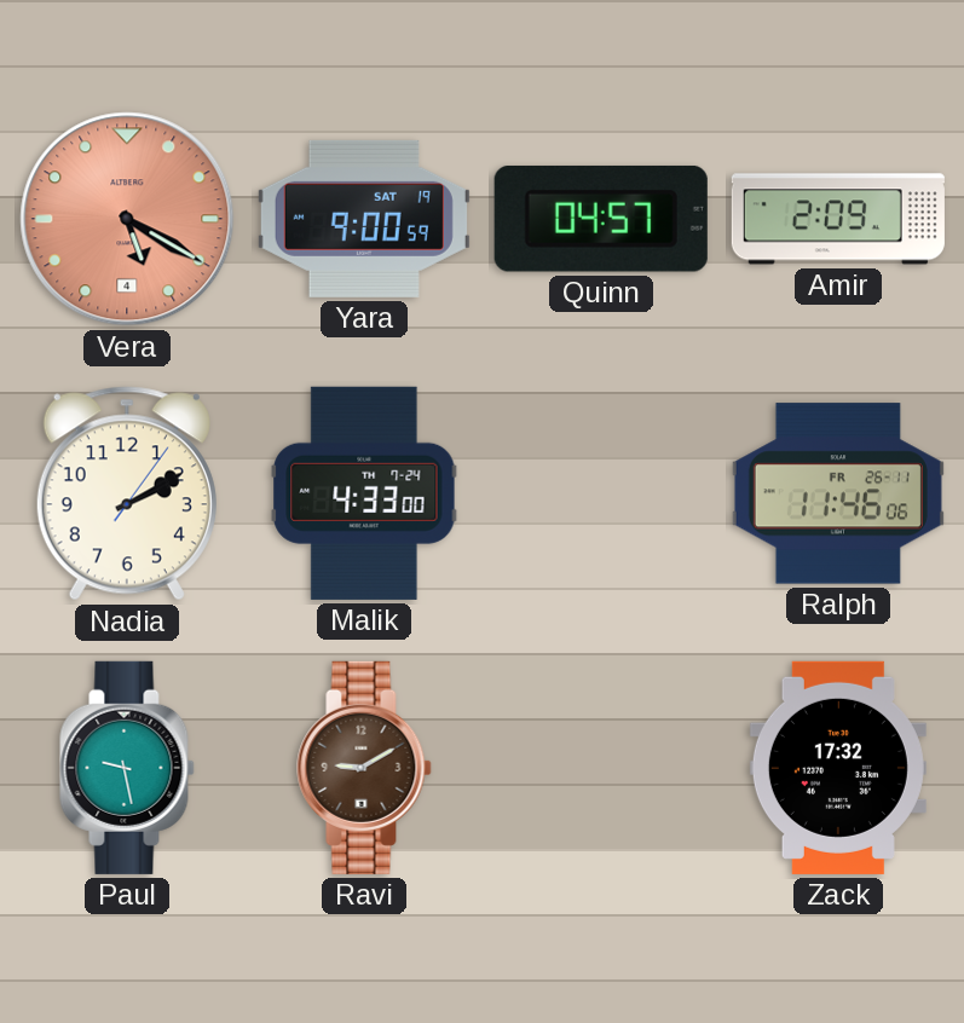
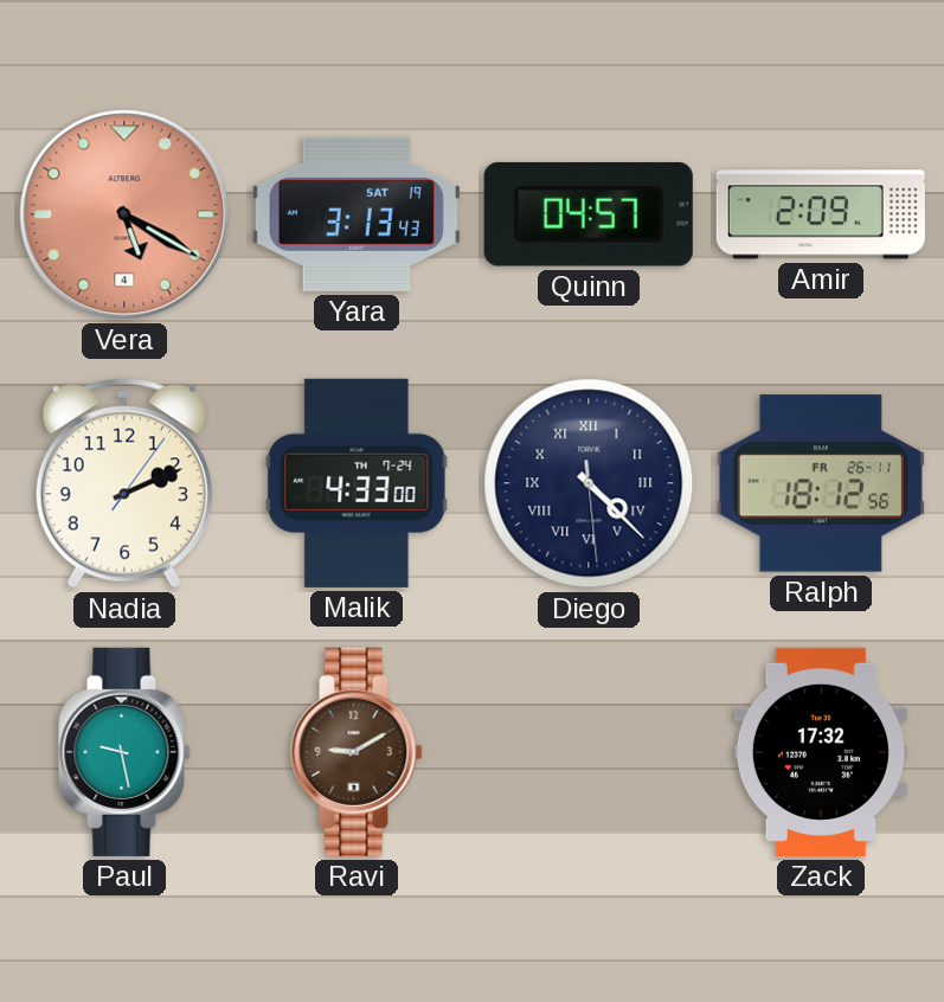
Yara: 9:00 -> 3:13 (357, 214)
Nadia: 2:10 -> 2:11 (124, 483)
Diego: none -> 4:22 (589, 483)
Ralph: 11:46 -> 18:12 (821, 483)
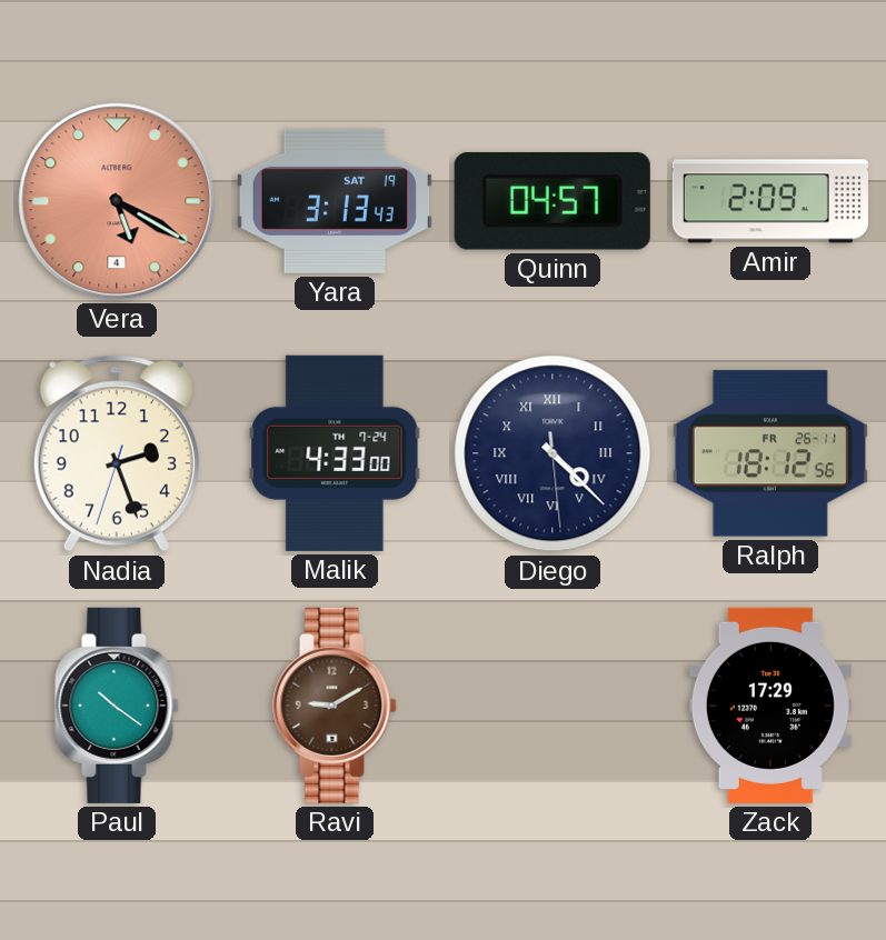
Nadia: 2:11 -> 2:26 (117, 453)
Paul: 9:28 -> 10:21 (117, 706)
Zack: 17:32 -> 17:29 (770, 706)
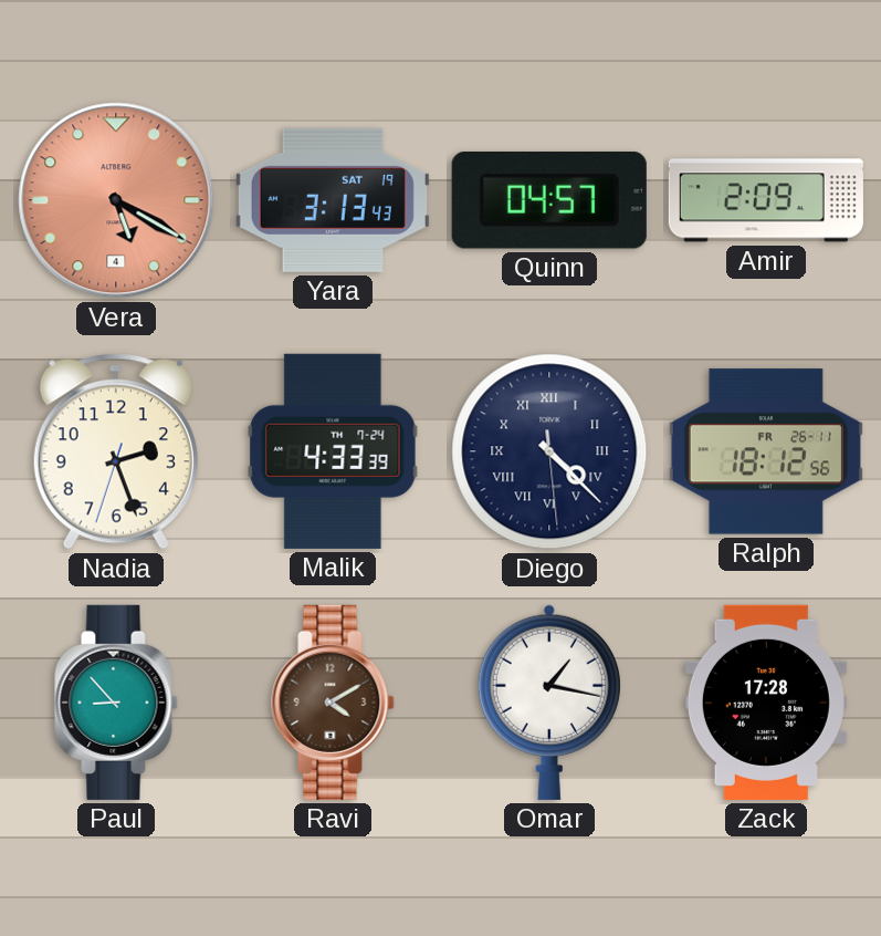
Malik: 4:33:00 -> 4:33:39 (333, 451)
Paul: 10:21 -> 8:53 (116, 703)
Ravi: 9:10 -> 4:10 (333, 703)
Omar: none -> 1:17 (549, 703)
Zack: 17:29 -> 17:28 (766, 703)
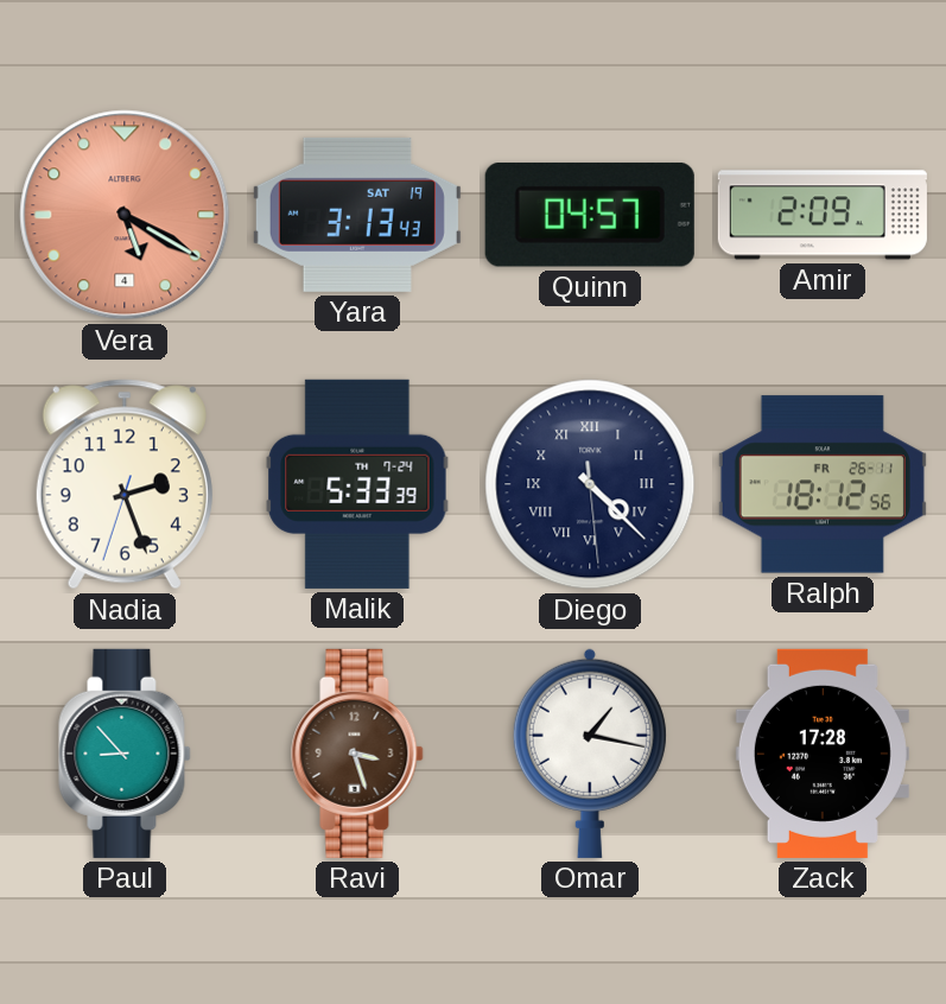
Malik: 4:33 -> 5:33 (357, 484)
Ravi: 4:10 -> 3:27 (357, 754)
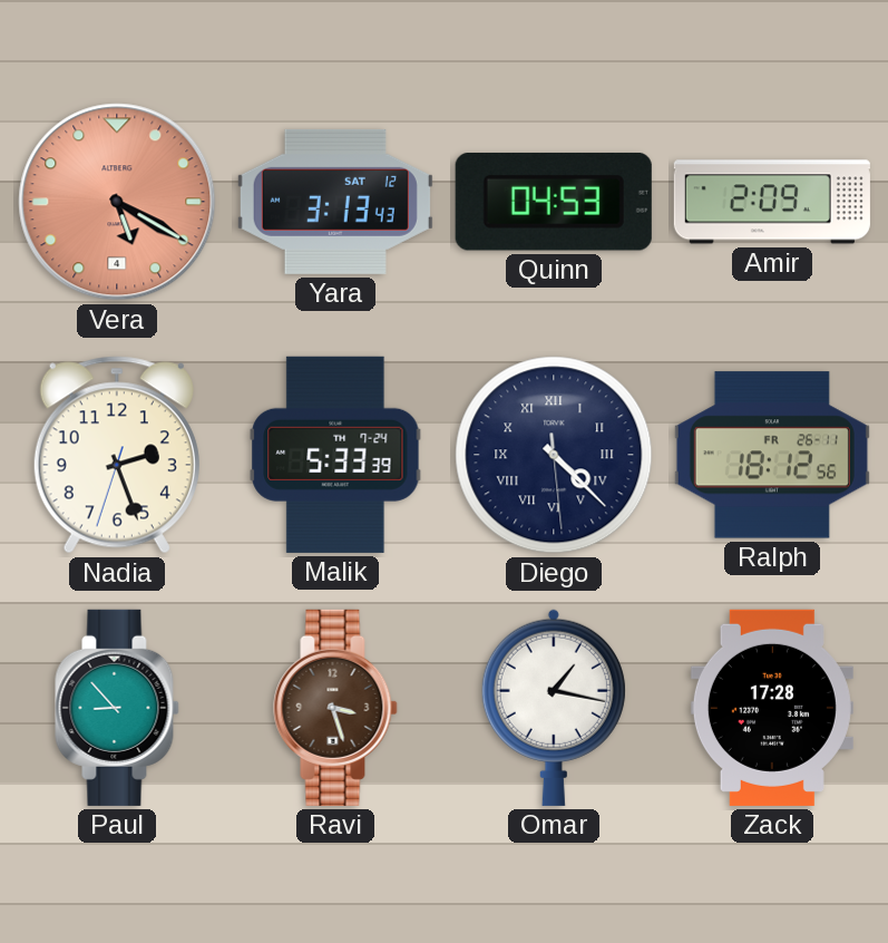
Yara date: SAT 19 -> SAT 12 (335, 202)
Quinn: 04:57 -> 04:53 (554, 202)
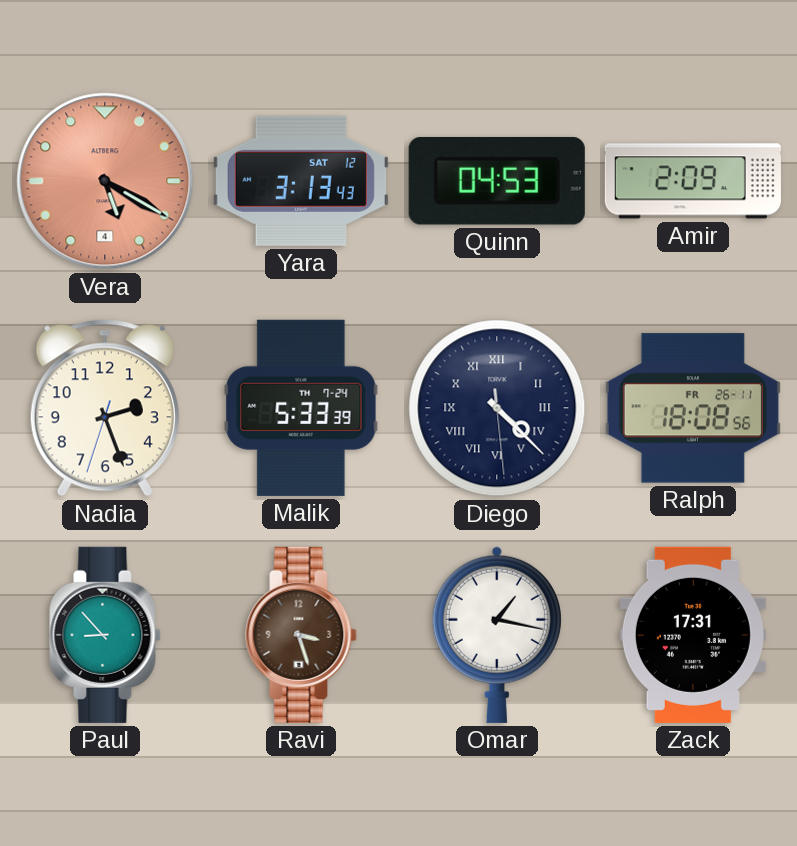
Ralph: 18:12 -> 18:08 (693, 408)
Zack: 17:28 -> 17:31 (693, 635)
